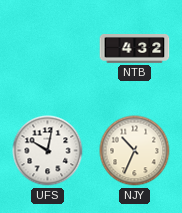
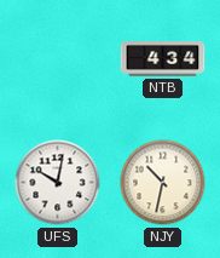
NTB: 4:32 -> 4:34 (163, 59)
NJY: 10:34 -> 10:32 (163, 183)
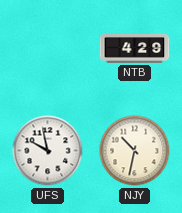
NTB: 4:34 -> 4:29 (135, 49)
UFS: 10:02 -> 9:58 (48, 151)
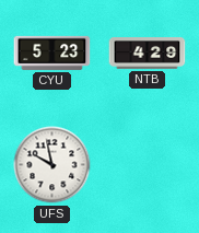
CYU: none -> 5:23 (52, 53)
NJY: 10:32 -> none (135, 151)
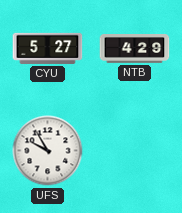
CYU: 5:23 -> 5:27 (48, 48)
UFS: 9:58 -> 9:55 (48, 151)
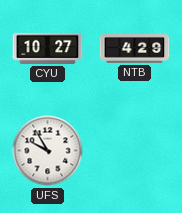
CYU: 5:27 -> 10:27 (48, 48)
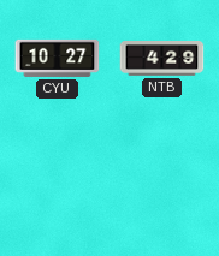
UFS: 9:55 -> none (48, 151)
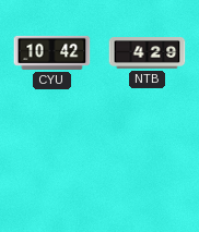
CYU: 10:27 -> 10:42 (52, 52)
